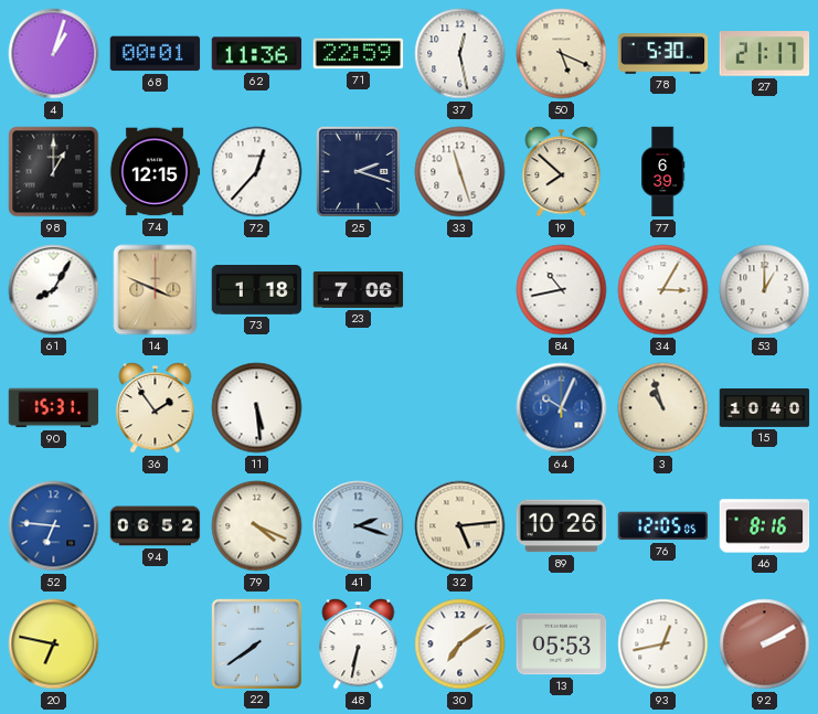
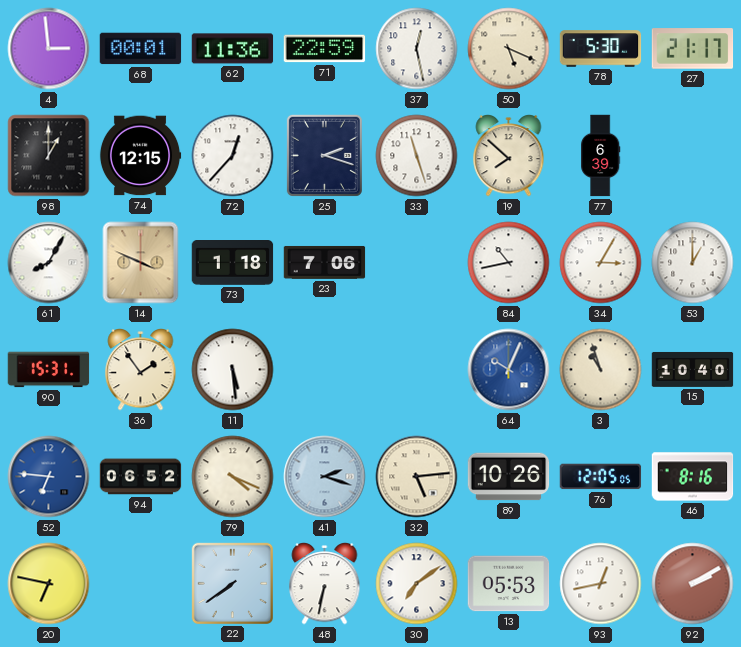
4: 1:03 -> 2:59 (49, 49)
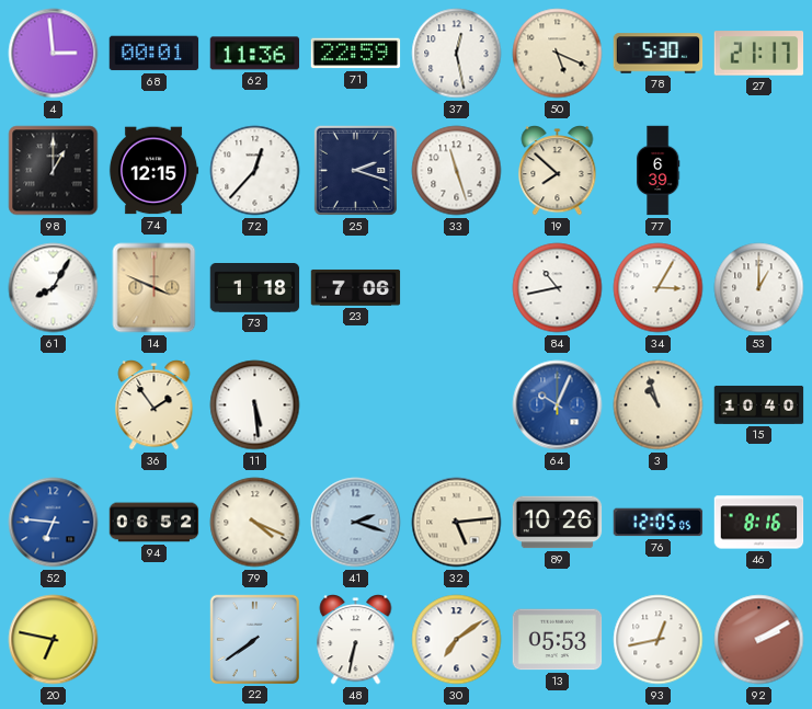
90: 15:31 -> none (49, 370)
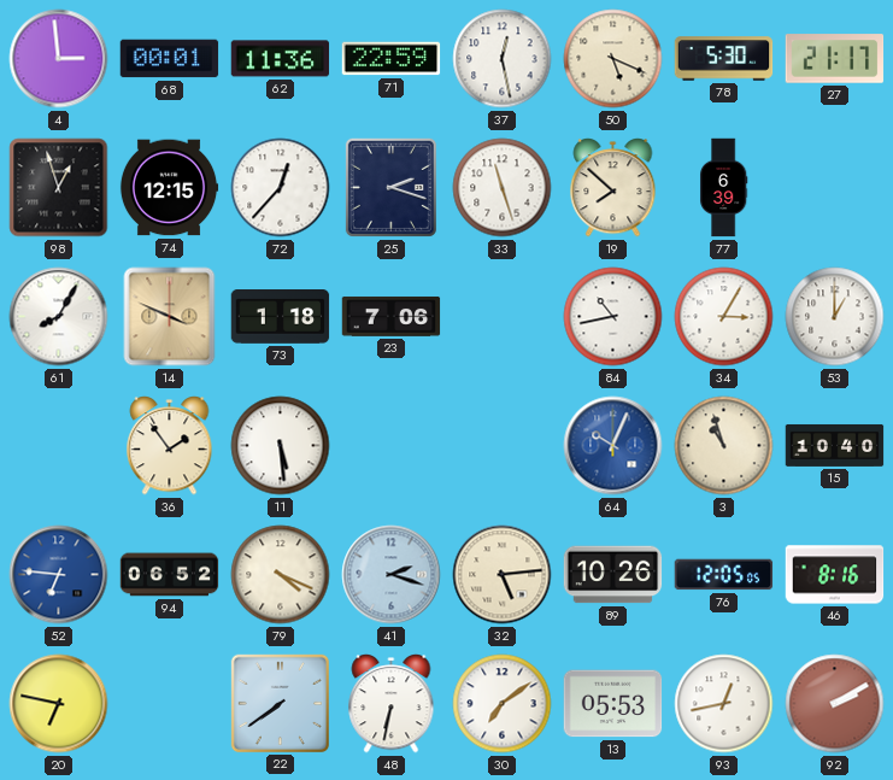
98: 1:00 -> 12:57 (59, 188)
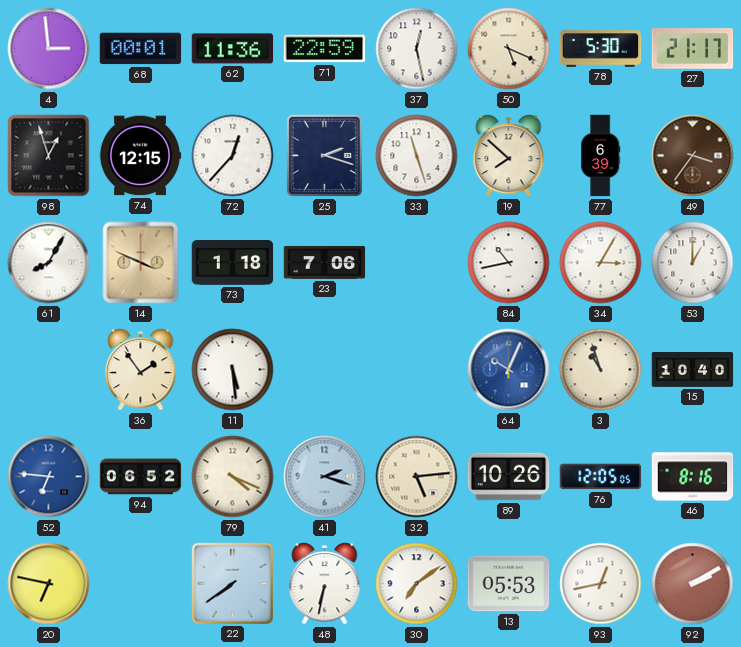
49: none -> 3:36 (693, 156)
